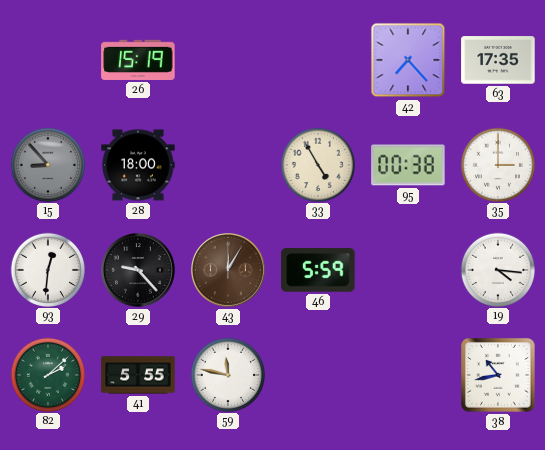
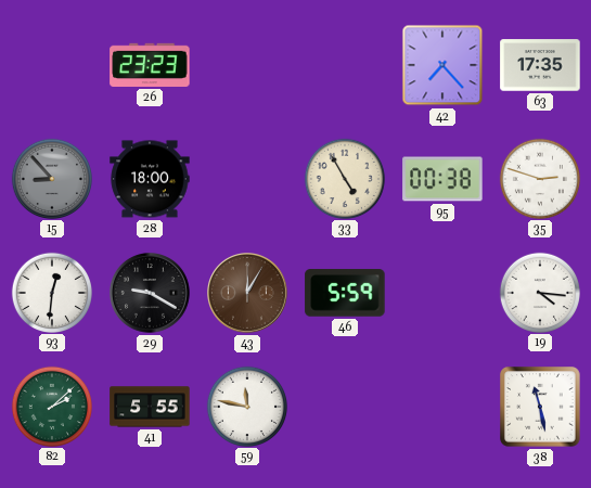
26: 15:19 -> 23:23 (150, 65)
35: 3:00 -> 2:48 (539, 178)
29: 9:23 -> 9:20 (151, 294)
38: 10:43 -> 11:28 (540, 407)
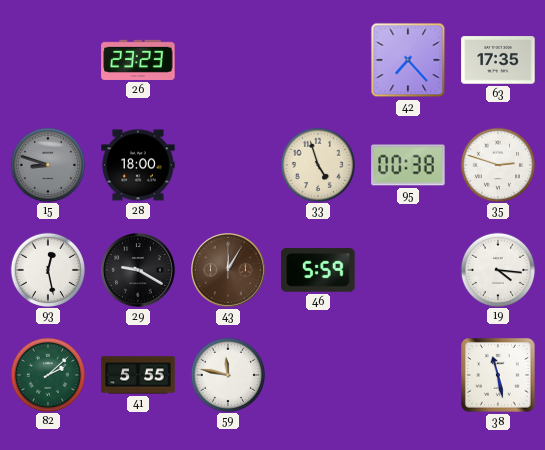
15: 8:53 -> 8:48 (47, 164)
33: 4:55 -> 4:57 (317, 164)
93: 12:31 -> 12:28 (47, 269)
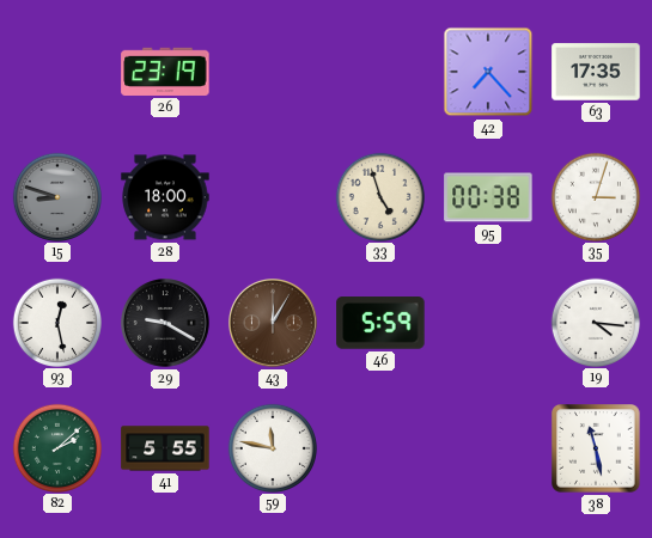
26: 23:23 -> 23:19 (165, 72)
35: 2:48 -> 3:03 (595, 196)
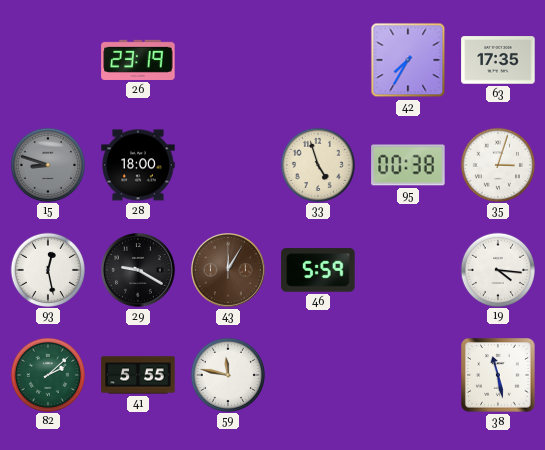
42: 7:23 -> 7:35 (408, 60)
